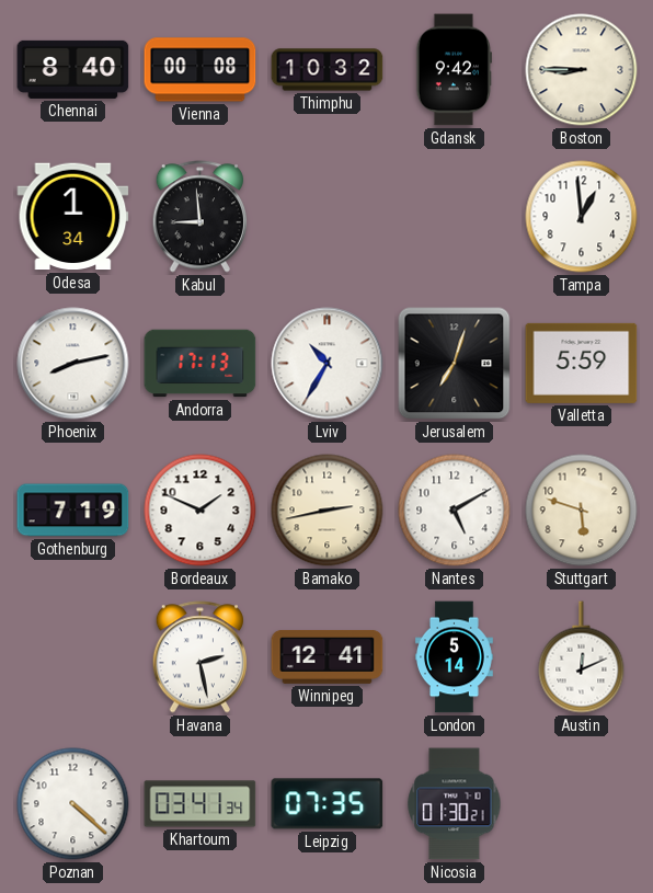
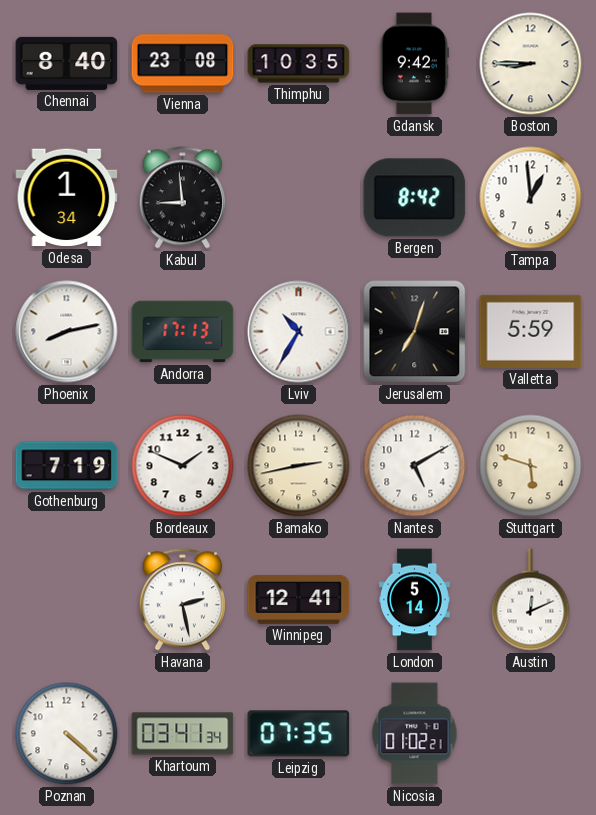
Vienna: 00:08 -> 23:08 (183, 64)
Thimphu: 10:32 -> 10:35 (299, 64)
Bergen: none -> 8:42 (415, 198)
Nicosia: 01:30 -> 01:02 (415, 734)
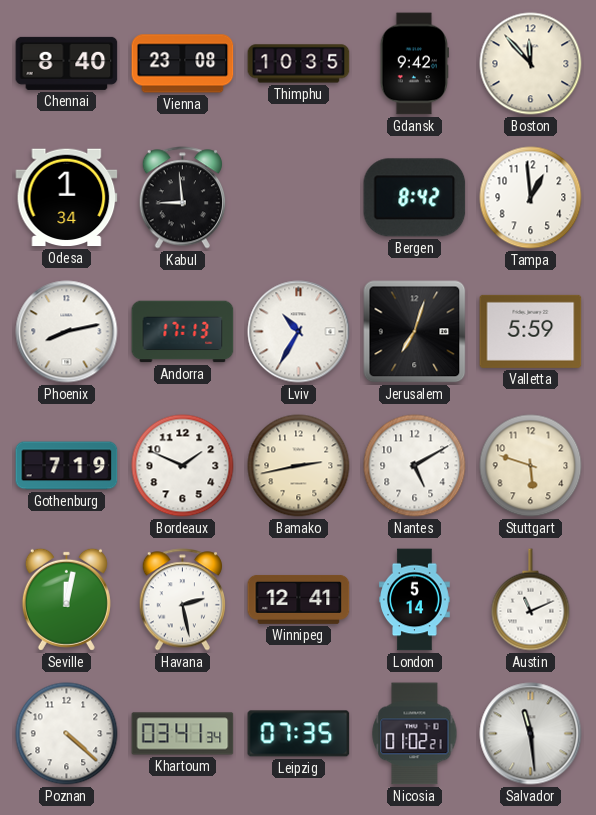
Boston: 8:45 -> 11:53 (531, 64)
Seville: none -> 12:02 (66, 599)
Austin: 12:11 -> 11:11 (531, 600)
Salvador: none -> 11:29 (531, 734)
